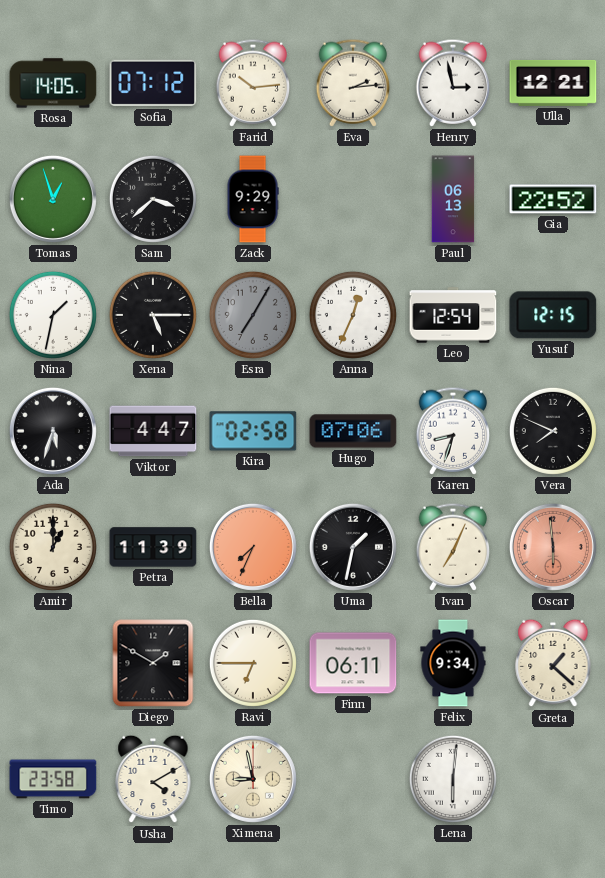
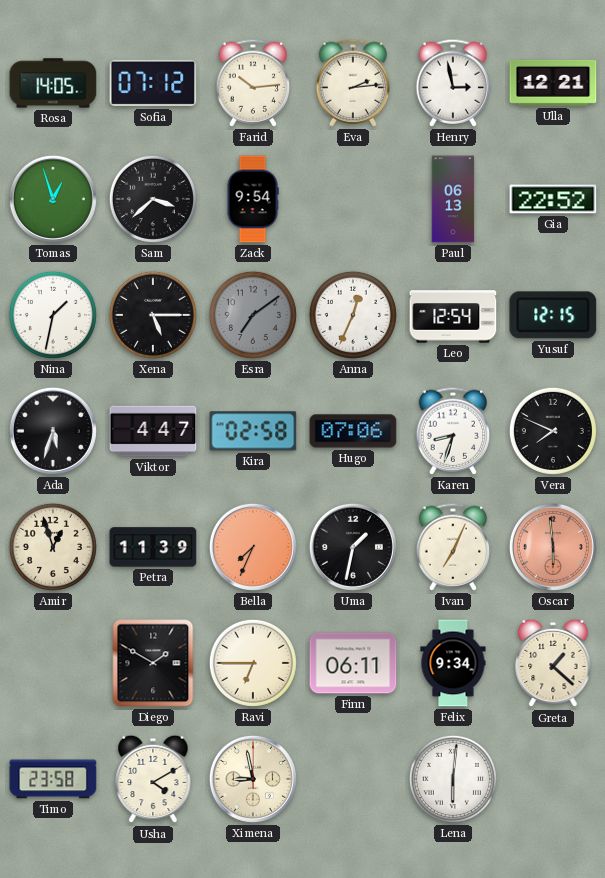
Zack: 9:29 -> 9:54 (253, 199)
Esra: 7:05 -> 7:09 (253, 315)
Amir: 1:00 -> 12:57 (53, 547)
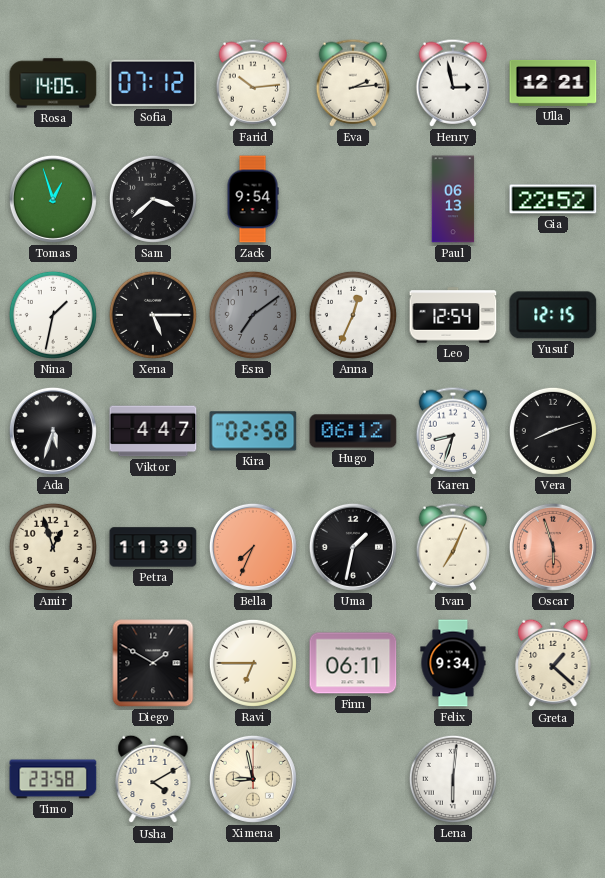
Hugo: 07:06 -> 06:12 (353, 431)
Vera: 7:49 -> 8:12 (553, 431)
Oscar: 5:59 -> 5:57 (553, 547)
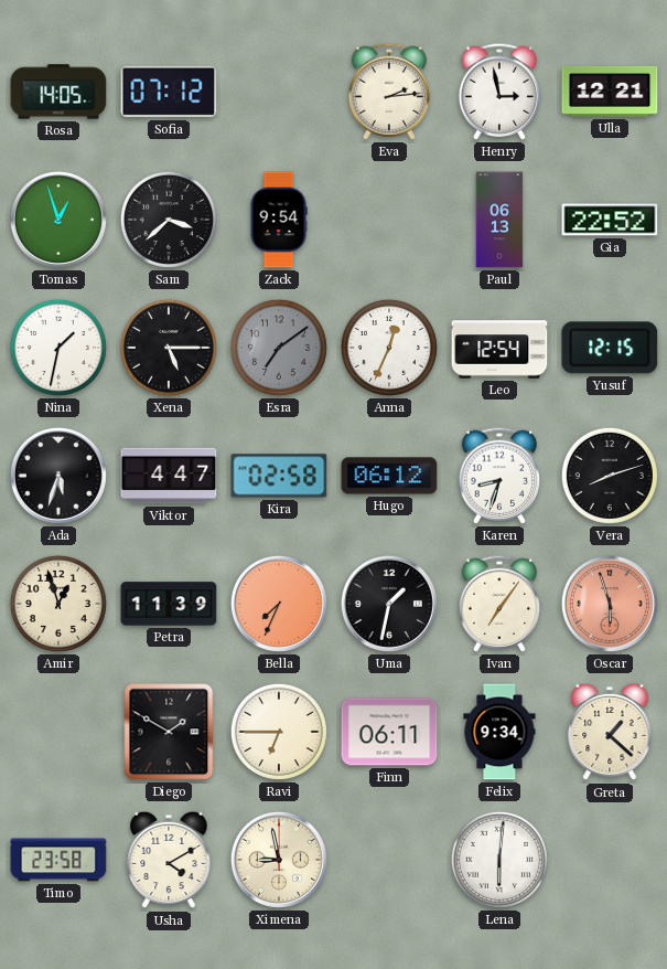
Farid: 10:14 -> none (253, 83)
Ivan: 7:04 -> 7:06 (499, 604)
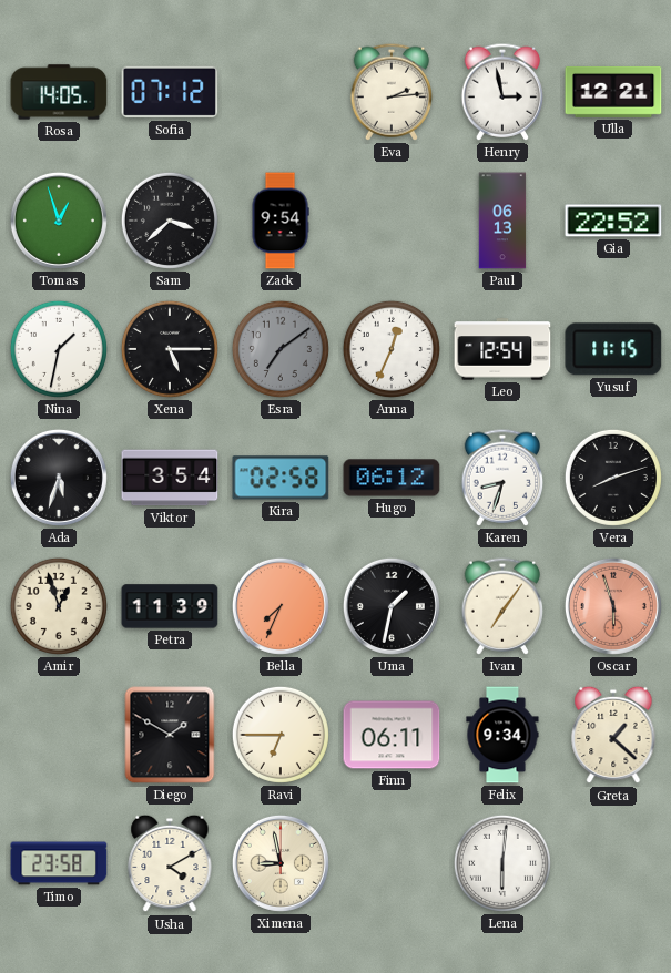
Yusuf: 12:15 -> 11:15 (613, 349)
Viktor: 4:47 -> 3:54 (170, 478)
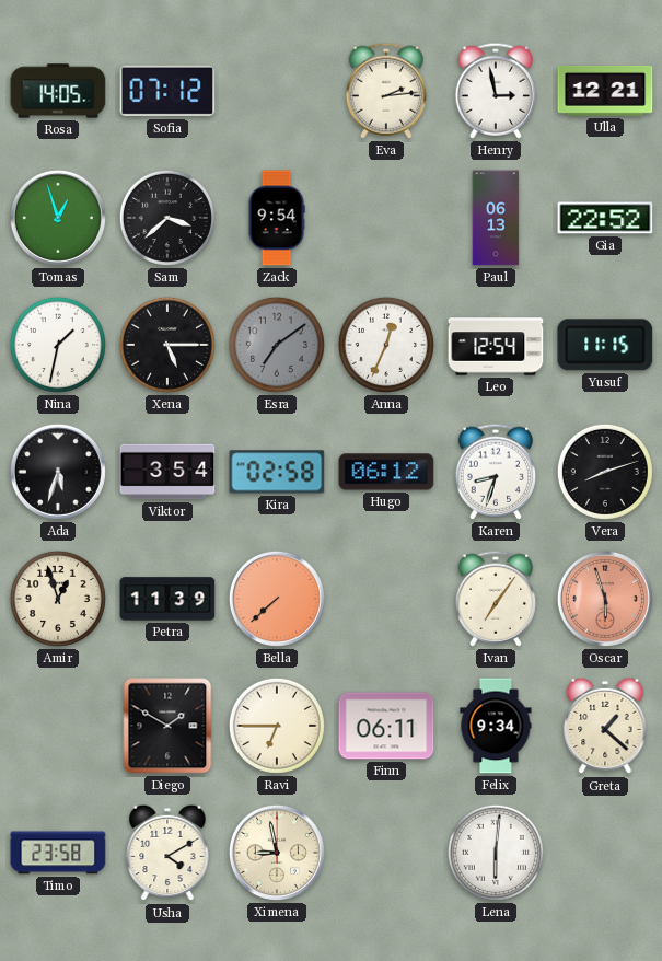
Bella: 7:34 -> 7:38 (277, 599)
Uma: 1:32 -> none (392, 606)
